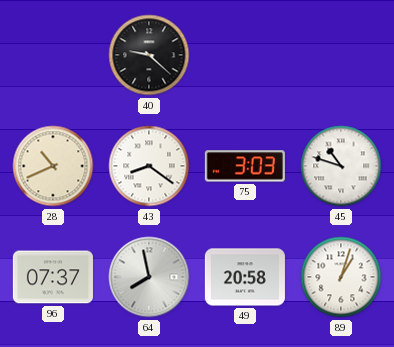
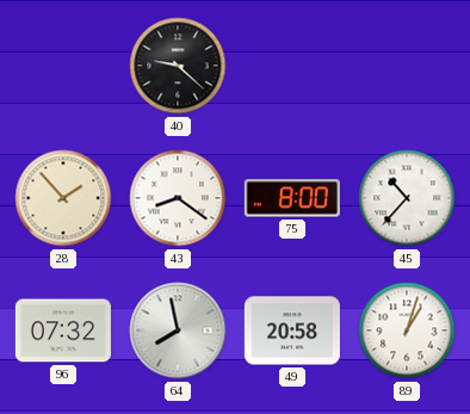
28: 10:41 -> 1:53 (63, 198)
75: 3:03 -> 8:00 (292, 198)
45: 10:48 -> 10:37 (407, 198)
96: 07:37 -> 07:32 (63, 330)
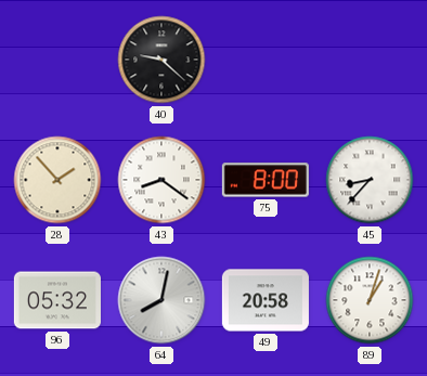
45: 10:37 -> 8:37 (370, 180)
96: 07:32 -> 05:32 (57, 300)
64: 7:58 -> 8:02 (161, 300)
